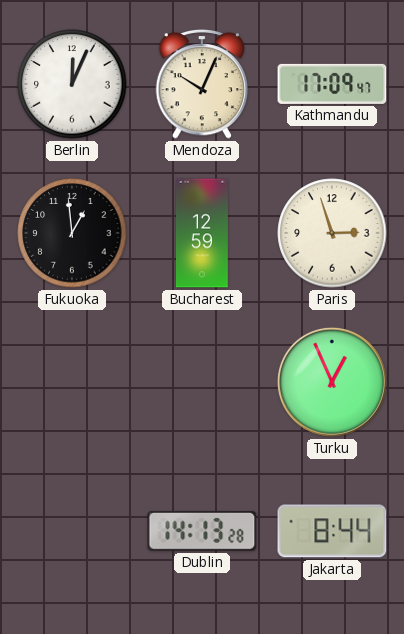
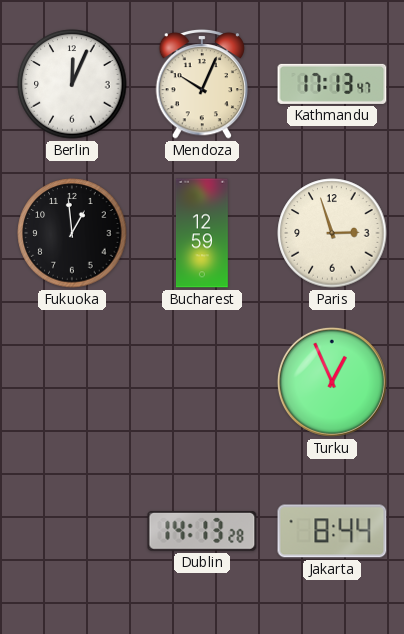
Kathmandu: 17:09 -> 17:13 (332, 84)
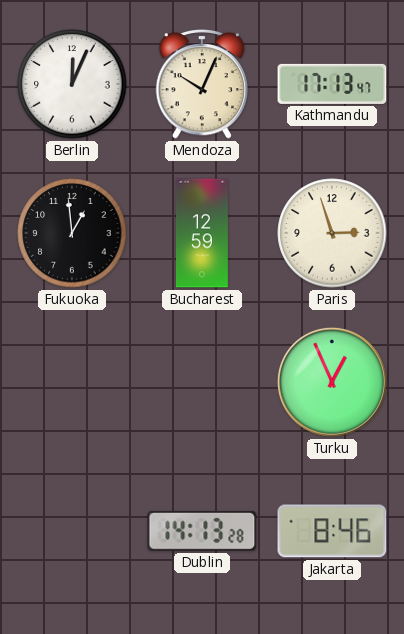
Jakarta: 8:44 -> 8:46 (332, 531)
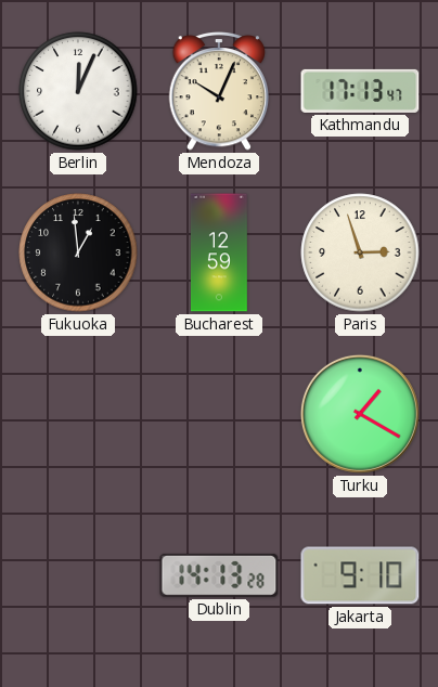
Turku: 12:56 -> 1:20 (360, 414)
Jakarta: 8:46 -> 9:10 (360, 575)
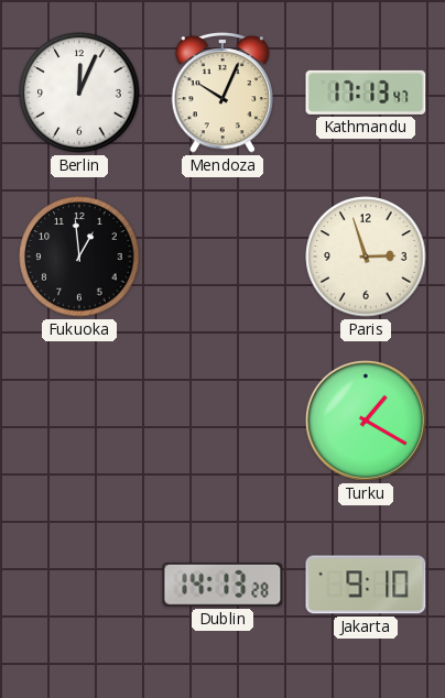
Bucharest: 12:59 -> none (219, 252)
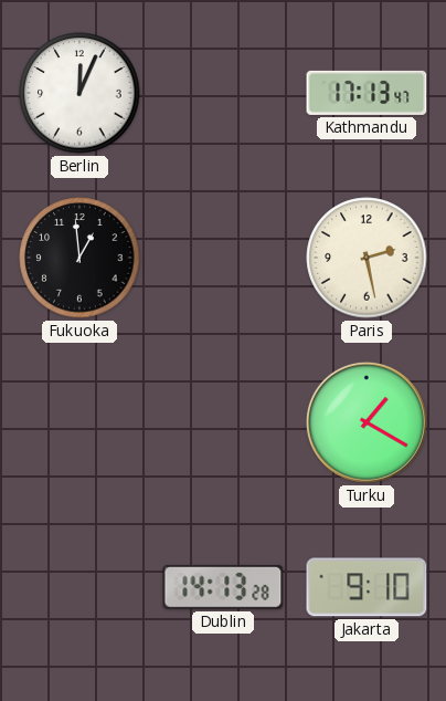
Mendoza: 10:04 -> none (223, 92)
Paris: 2:57 -> 2:28 (367, 258)
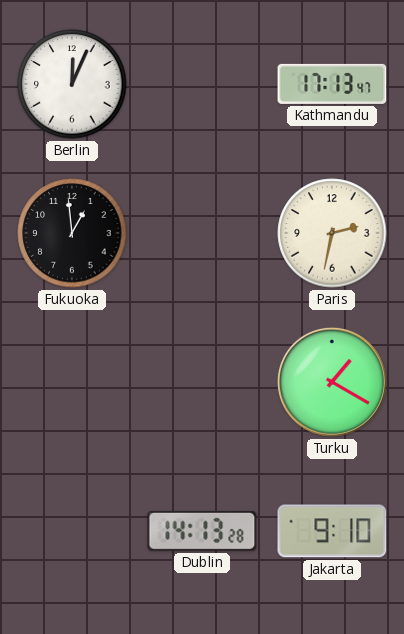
Paris: 2:28 -> 2:32 (332, 233)
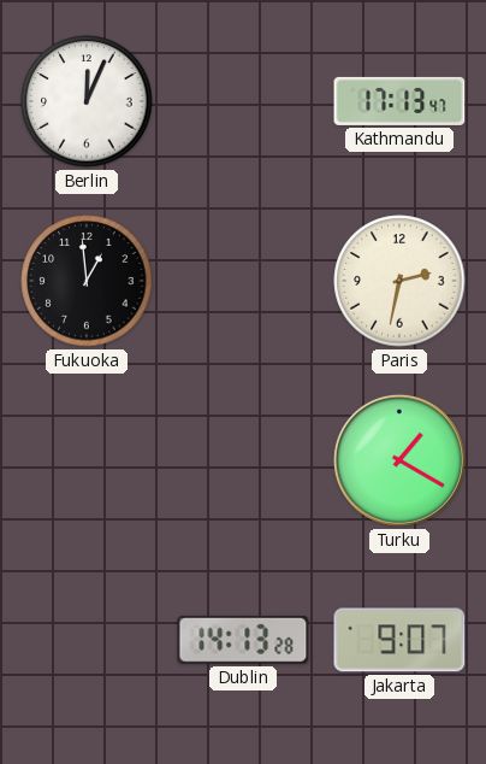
Jakarta: 9:10 -> 9:07 (399, 640)
